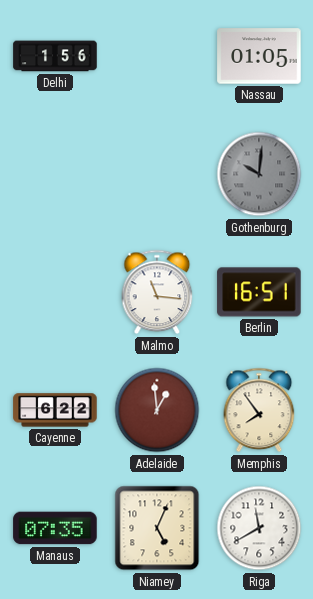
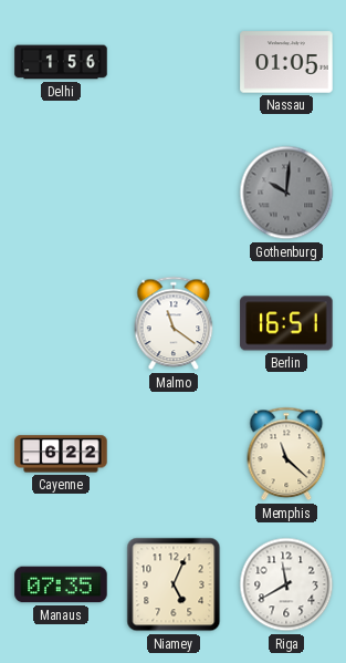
Malmo: 11:16 -> 11:21 (174, 323)
Adelaide: 12:59 -> none (157, 410)
Memphis: 7:54 -> 11:22 (286, 454)
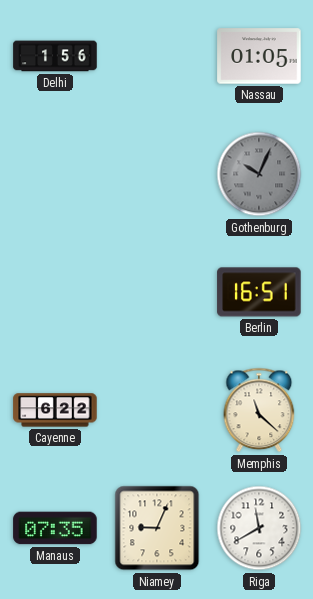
Gothenburg: 10:01 -> 10:04 (259, 174)
Malmo: 11:21 -> none (174, 323)
Niamey: 5:04 -> 9:04 (157, 528)
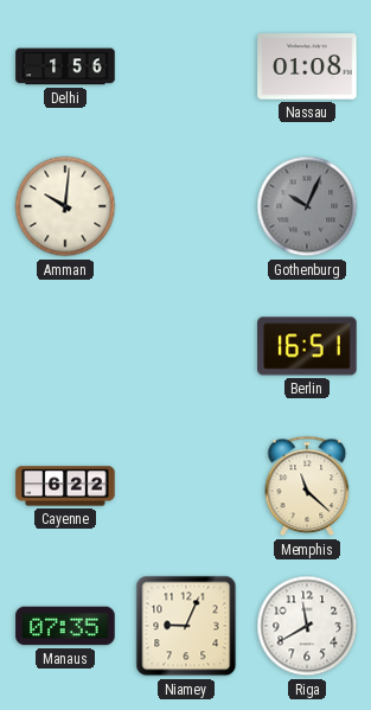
Nassau: 01:05 -> 01:08 (307, 66)
Amman: none -> 10:01 (65, 206)
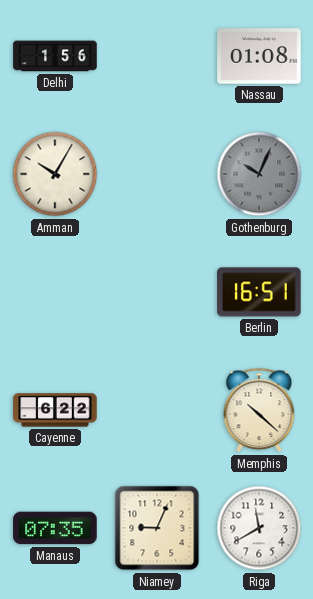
Amman: 10:01 -> 10:05 (55, 174)
Memphis: 11:22 -> 10:22 (259, 410)
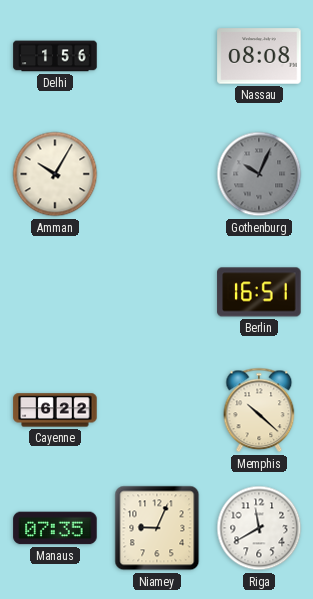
Nassau: 01:08 -> 08:08 (259, 56)
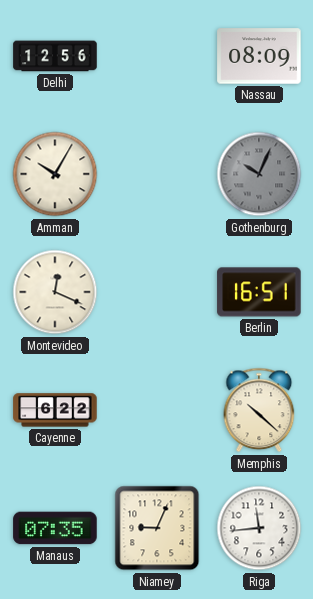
Delhi: 1:56 -> 12:56 (55, 56)
Nassau: 08:08 -> 08:09 (259, 56)
Montevideo: none -> 12:19 (55, 292)
Riga: 11:40 -> 11:44 (259, 528)
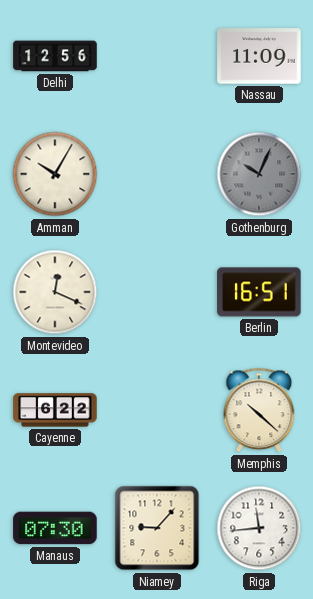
Nassau: 08:09 -> 11:09 (259, 56)
Manaus: 07:35 -> 07:30 (55, 528)
Niamey: 9:04 -> 9:07 (157, 528)
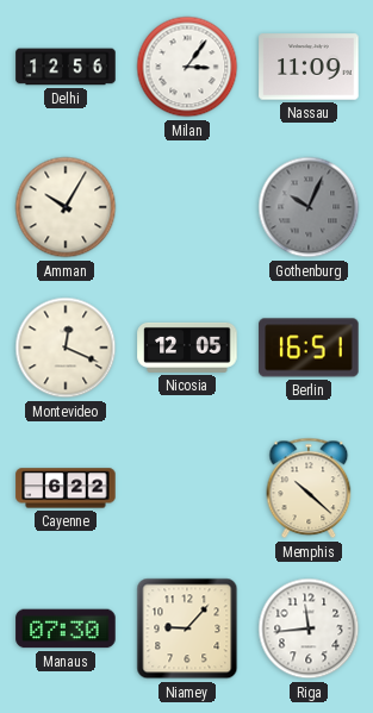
Milan: none -> 3:06 (187, 67)
Nicosia: none -> 12:05 (187, 348)
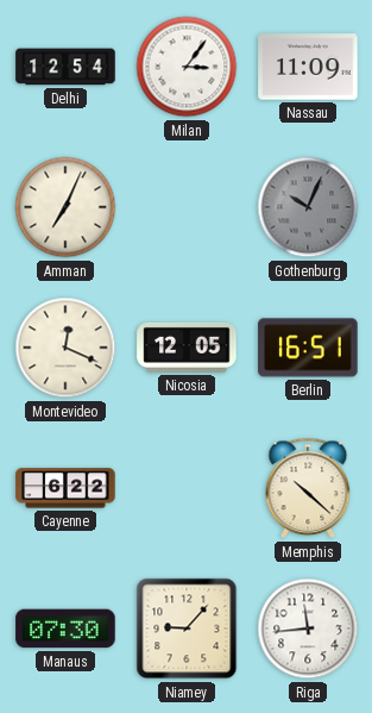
Delhi: 12:56 -> 12:54 (65, 67)
Amman: 10:05 -> 7:04 (65, 207)
